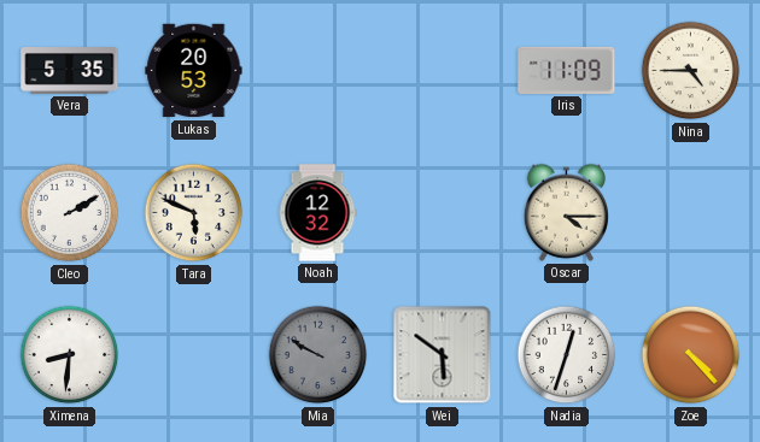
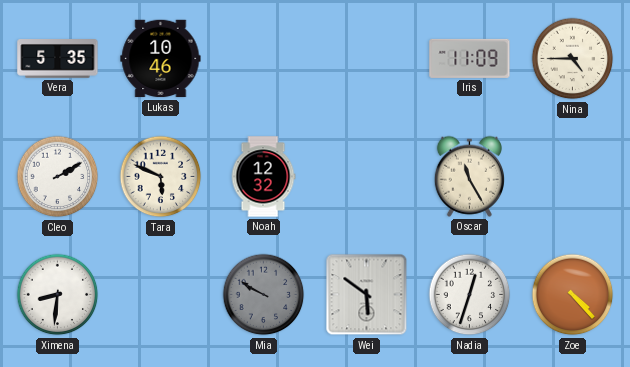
Lukas: 20:53 -> 10:46 (161, 59)
Oscar: 4:15 -> 11:25 (469, 176)
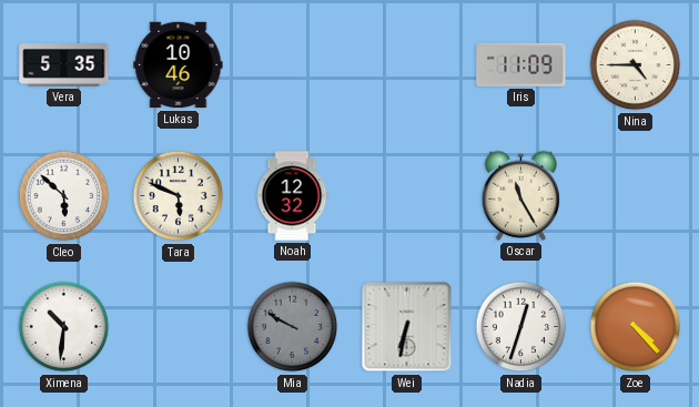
Cleo: 2:10 -> 5:52 (64, 196)
Ximena: 8:31 -> 10:31 (64, 327)
Wei: 5:51 -> 6:32 (407, 327)
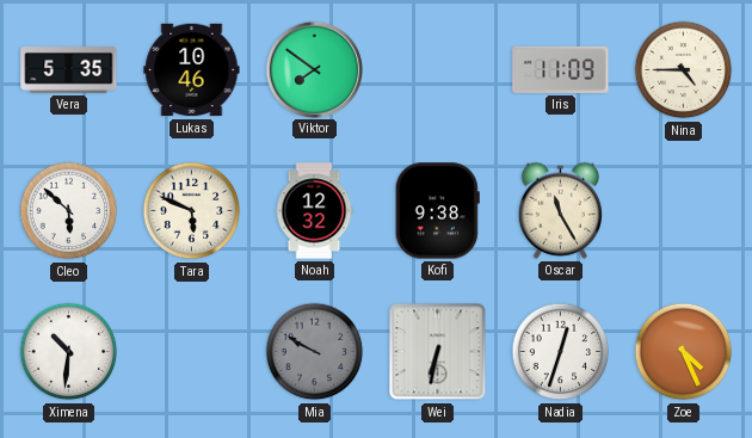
Viktor: none -> 7:51 (314, 69)
Kofi: none -> 9:38 (437, 211)
Zoe: 4:23 -> 4:26 (684, 352)
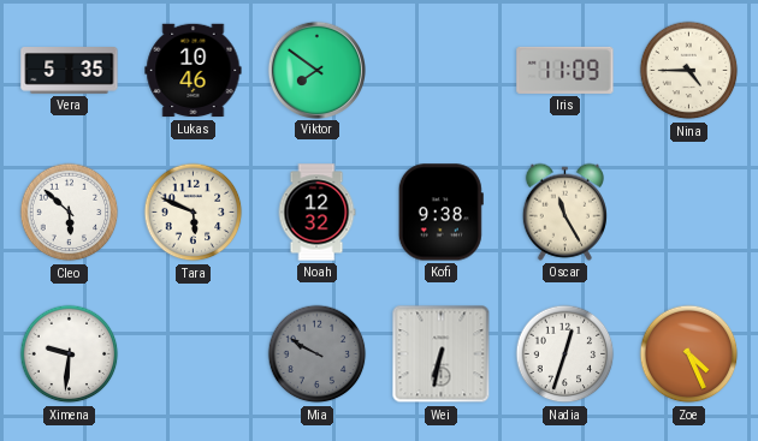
Ximena: 10:31 -> 9:31 (70, 354)
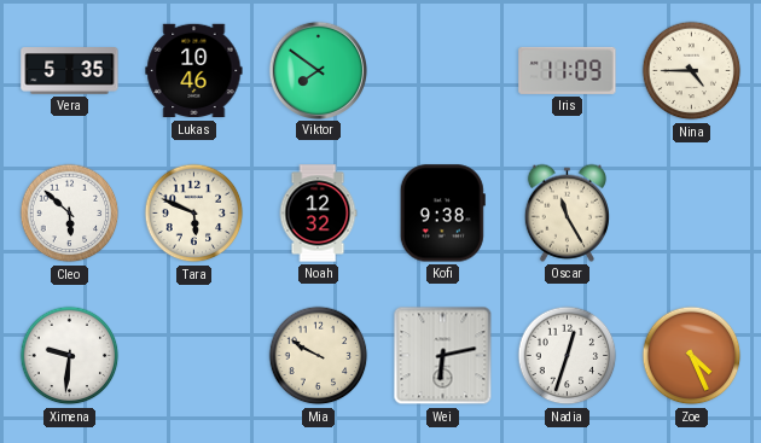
Mia dial: grey -> cream (319, 356)
Wei: 6:32 -> 6:13 (443, 356)
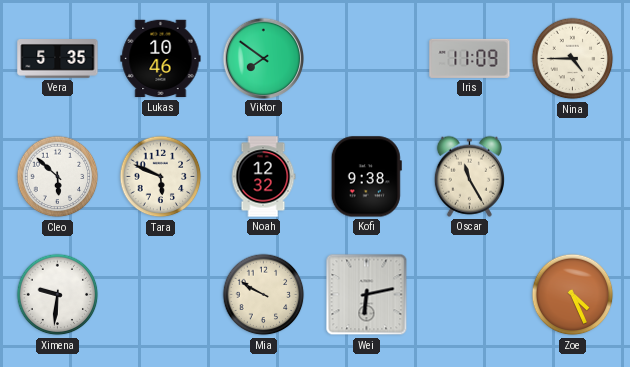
Nadia: 12:33 -> none (568, 356)
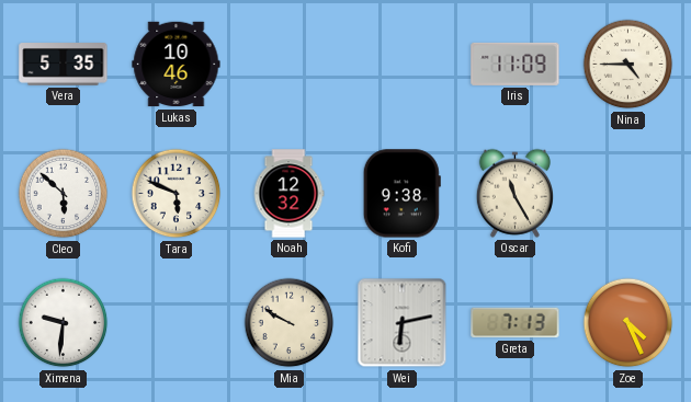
Viktor: 7:51 -> none (263, 58)
Greta: none -> 7:13 (516, 323)
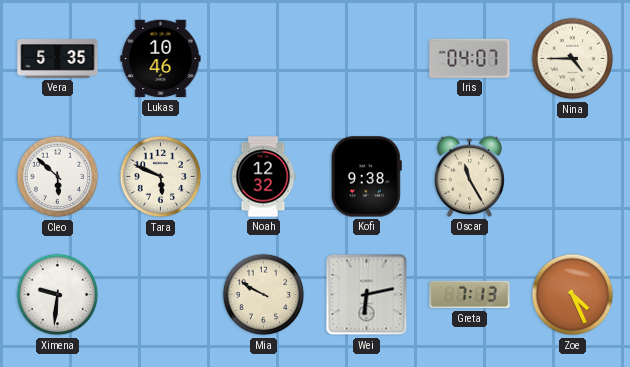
Iris: 11:09 -> 04:07 (470, 58)
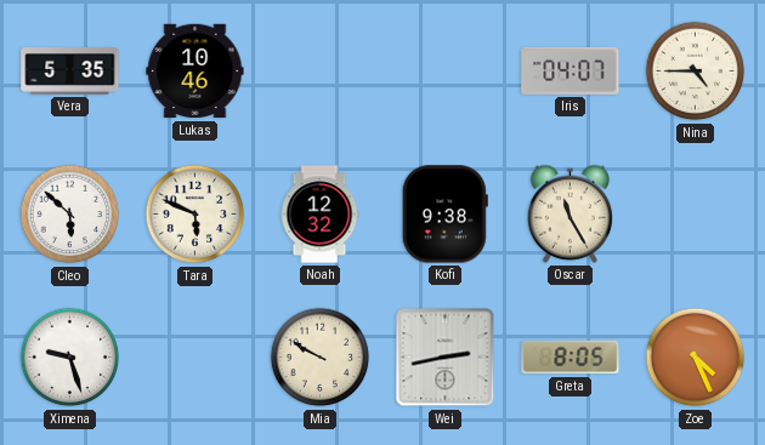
Ximena: 9:31 -> 9:27 (70, 358)
Wei: 6:13 -> 2:43 (446, 358)
Greta: 7:13 -> 8:05 (571, 358)
